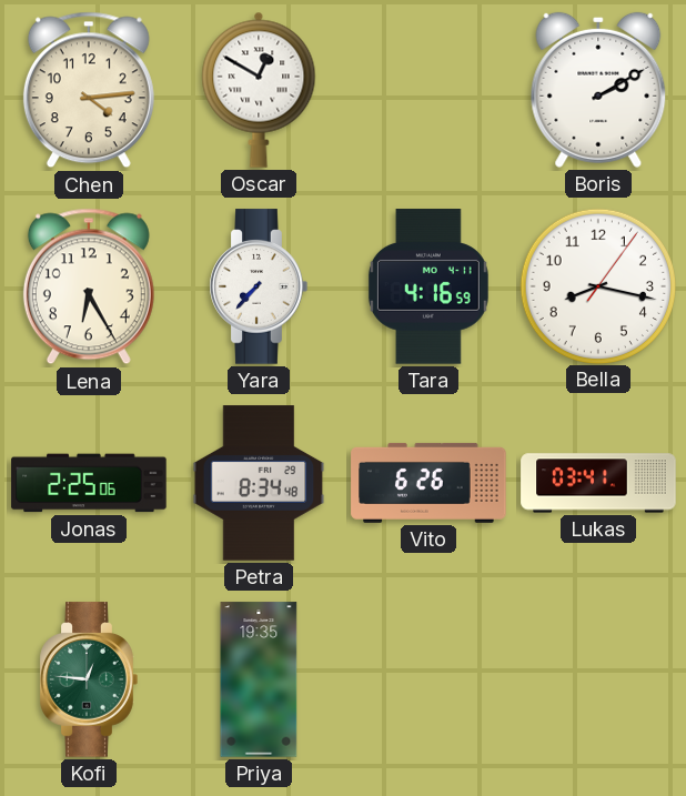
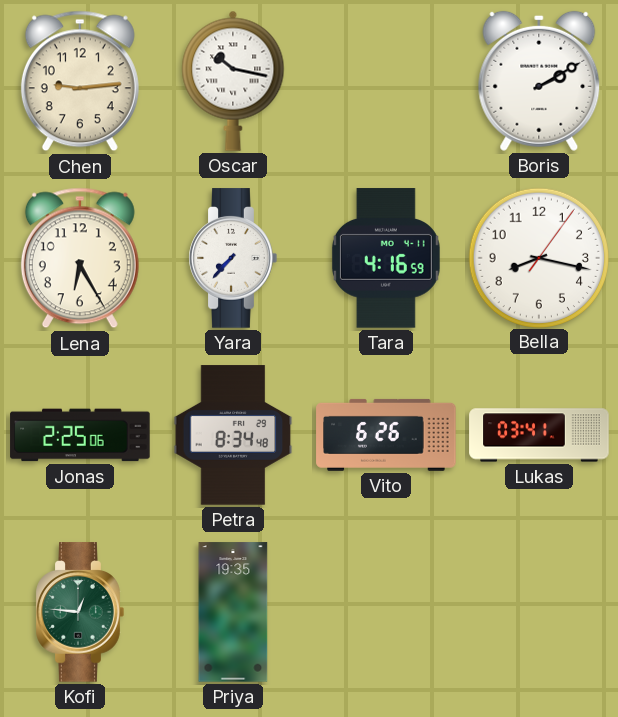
Chen: 4:14 -> 9:14 (80, 81)
Oscar: 12:50 -> 10:17 (233, 81)
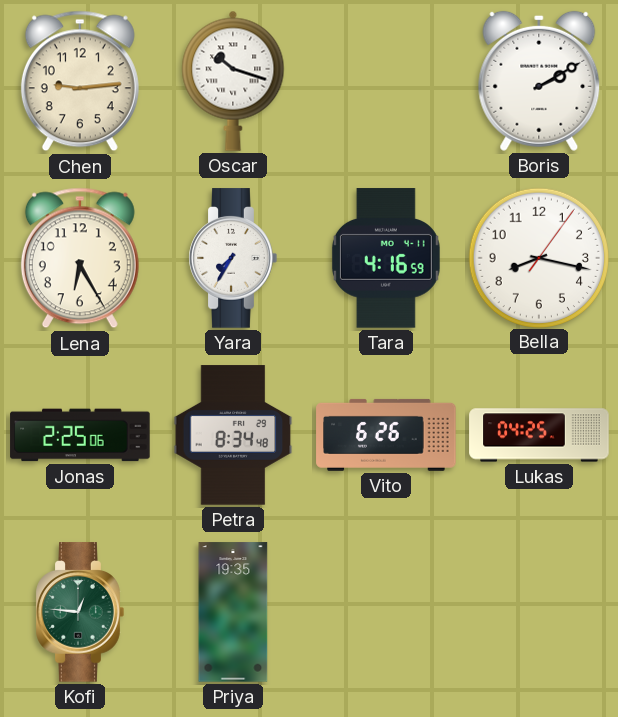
Oscar: 10:17 -> 10:18 (233, 81)
Yara: 7:37 -> 7:35 (233, 258)
Lukas: 03:41 -> 04:25 (539, 435)
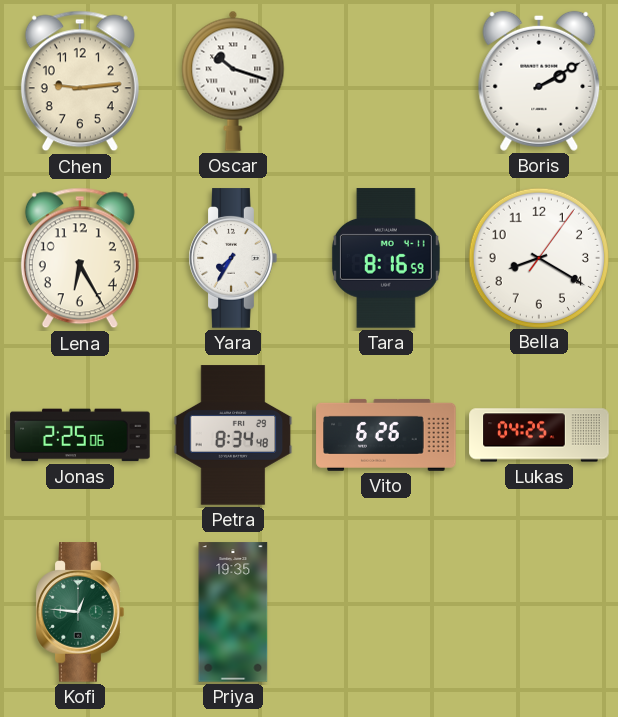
Tara: 4:16 -> 8:16 (386, 258)
Bella: 8:17 -> 8:20 (538, 257)
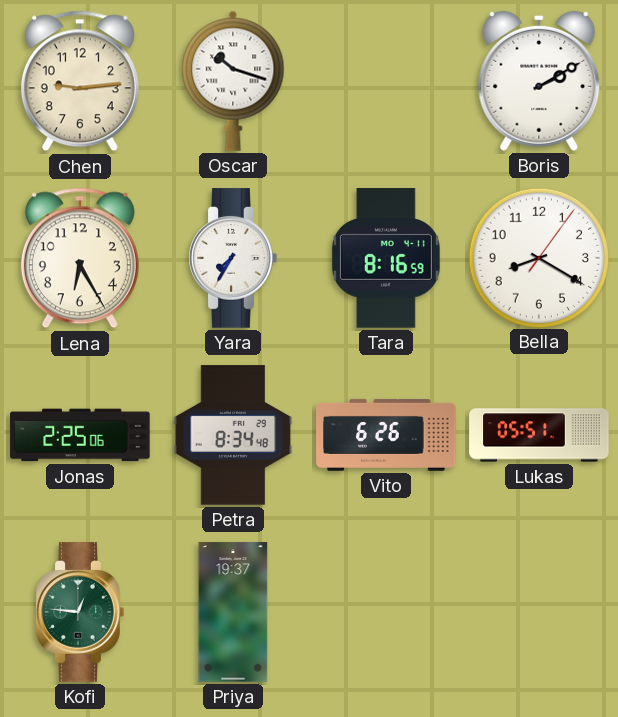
Lukas: 04:25 -> 05:51 (539, 435)
Priya: 19:35 -> 19:37 (233, 612)
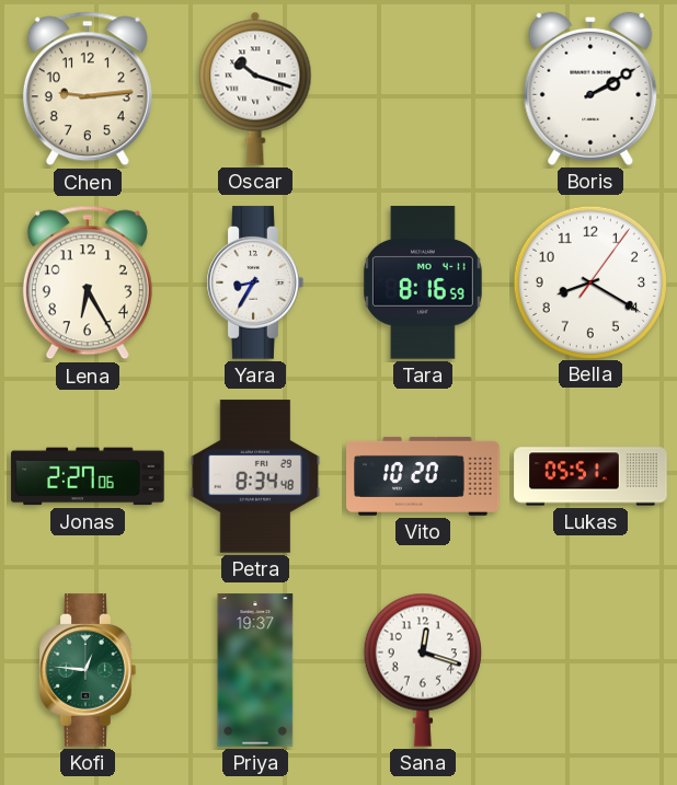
Yara: 7:35 -> 8:35 (255, 282)
Jonas: 2:25 -> 2:27 (88, 476)
Vito: 6:26 -> 10:20 (423, 476)
Sana: none -> 12:18 (423, 670)
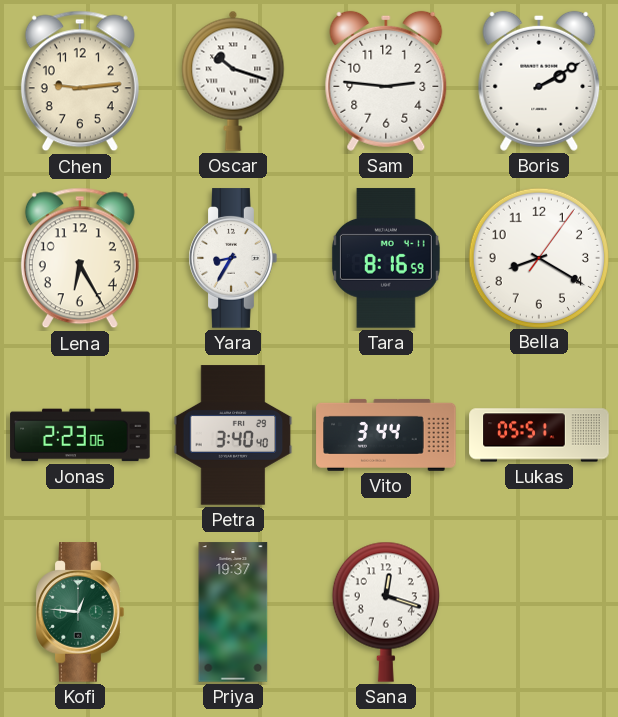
Sam: none -> 2:46 (386, 81)
Jonas: 2:27 -> 2:23 (80, 435)
Petra: 8:34 -> 3:40 (233, 435)
Vito: 10:20 -> 3:44 (386, 435)
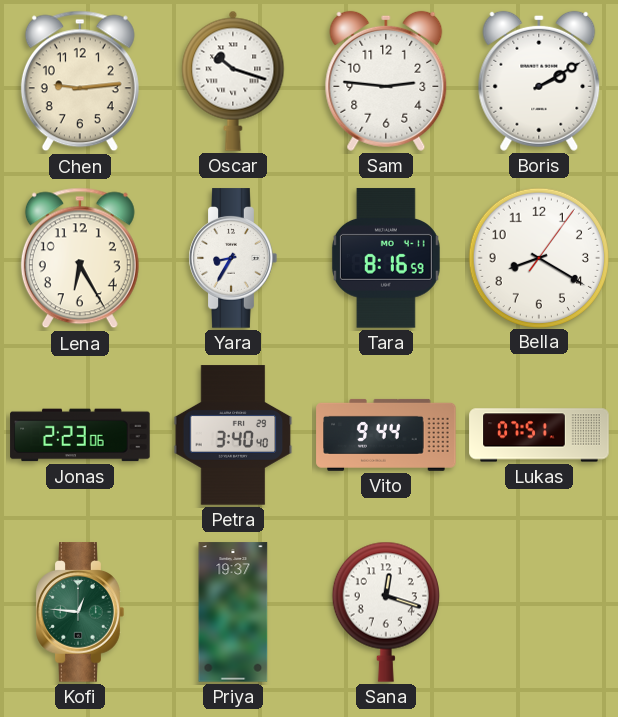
Vito: 3:44 -> 9:44 (386, 435)
Lukas: 05:51 -> 07:51 (539, 435)
